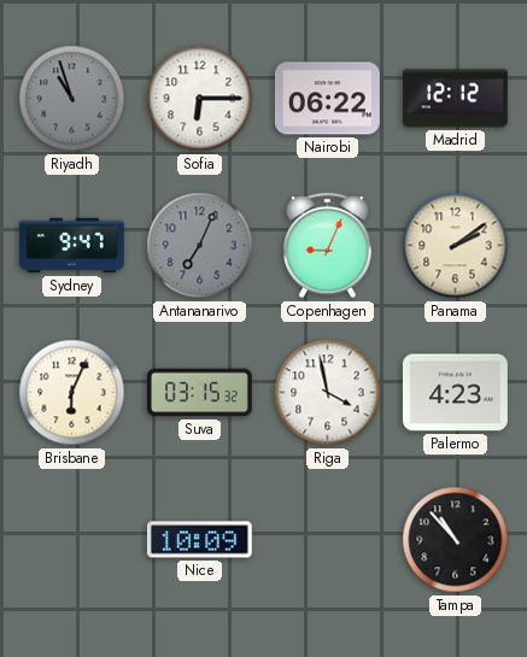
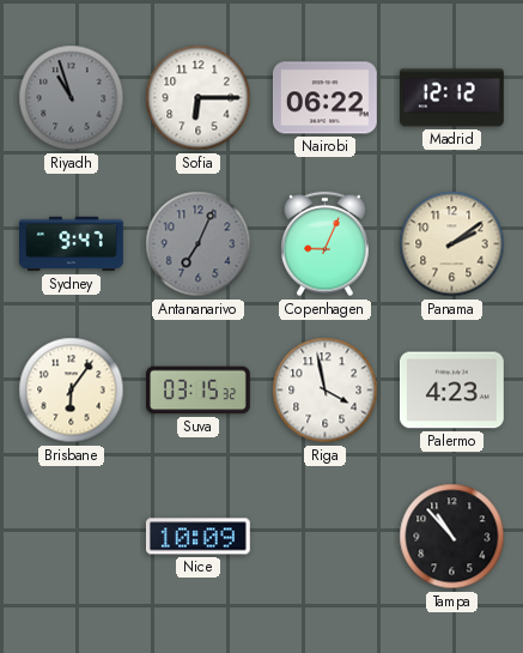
Brisbane: 6:04 -> 6:06 (72, 391)
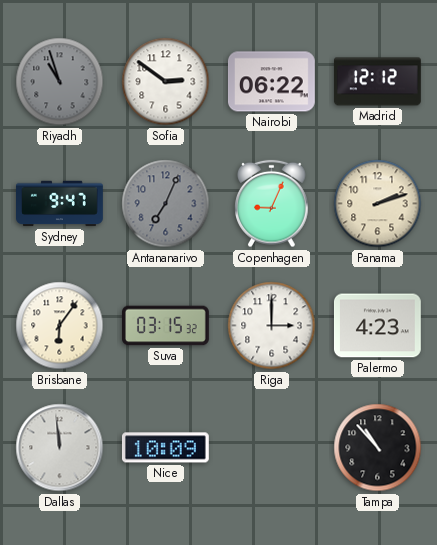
Sofia: 6:15 -> 2:51 (166, 82)
Panama: 2:09 -> 2:12 (378, 204)
Riga: 3:58 -> 3:00 (272, 326)
Dallas: none -> 11:59 (60, 448)
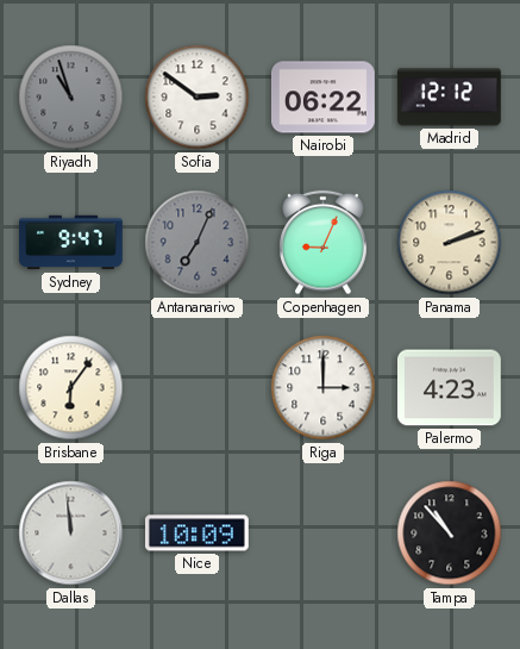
Suva: 03:15 -> none (166, 326)
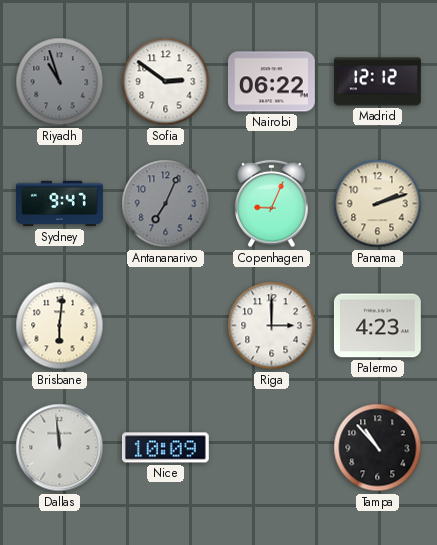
Brisbane: 6:06 -> 6:01 (60, 326)
